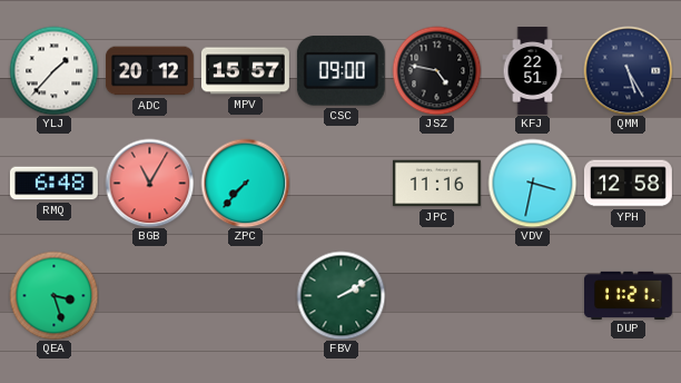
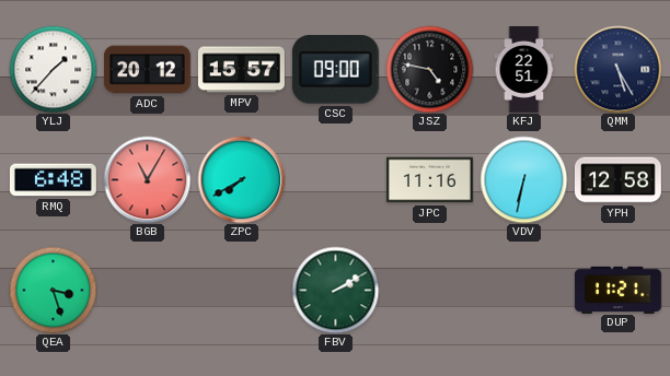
ZPC: 7:37 -> 7:40 (241, 179)
VDV: 3:32 -> 6:32 (523, 179)
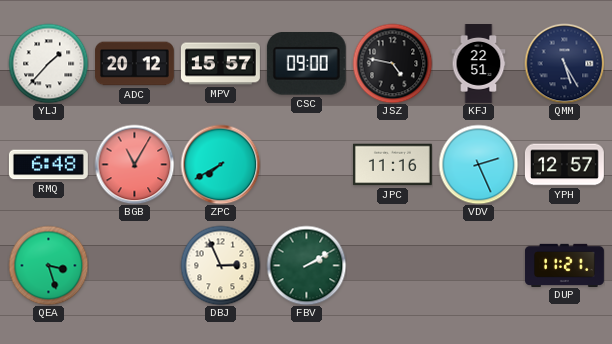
VDV: 6:32 -> 2:26 (478, 164)
YPH: 12:58 -> 12:57 (564, 165)
DBJ: none -> 2:56 (220, 265)
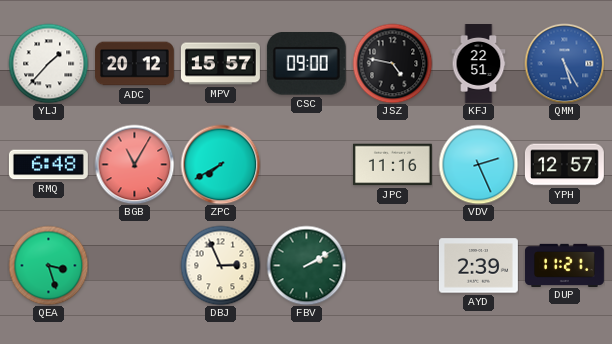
QMM dial: navy -> blue (564, 63)
AYD: none -> 2:39 (478, 266)
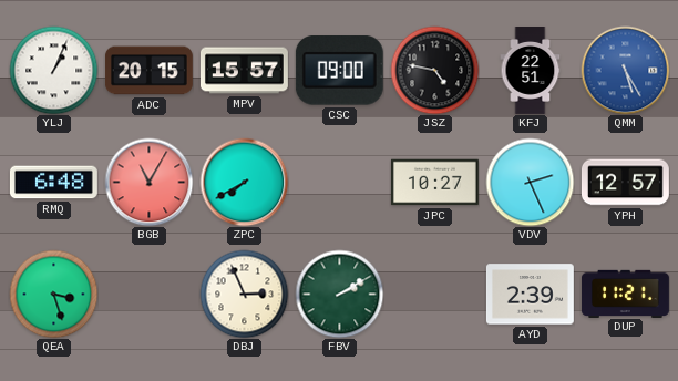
YLJ: 1:37 -> 1:04 (53, 70)
ADC: 20:12 -> 20:15 (148, 71)
JPC: 11:16 -> 10:27 (434, 183)
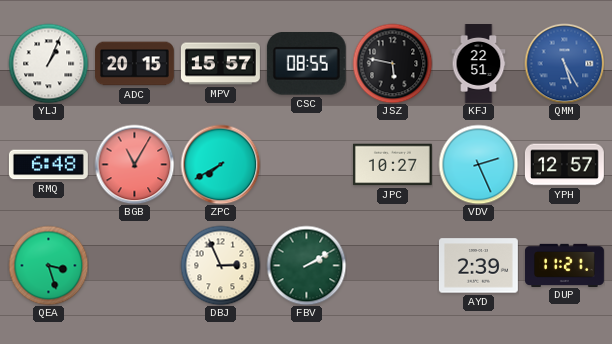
CSC: 09:00 -> 08:55 (306, 64)
JSZ: 4:47 -> 5:47 (392, 63)
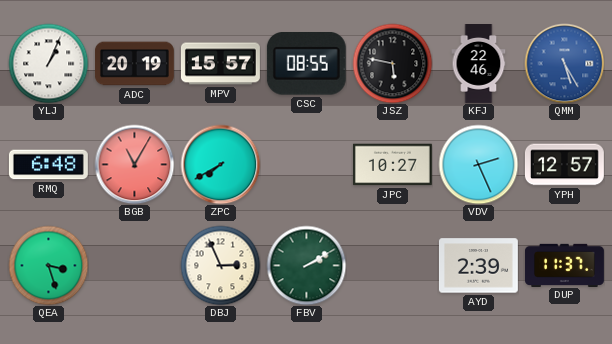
ADC: 20:15 -> 20:19 (134, 64)
KFJ: 22:51 -> 22:46 (479, 64)
DUP: 11:21 -> 11:37 (564, 265)
